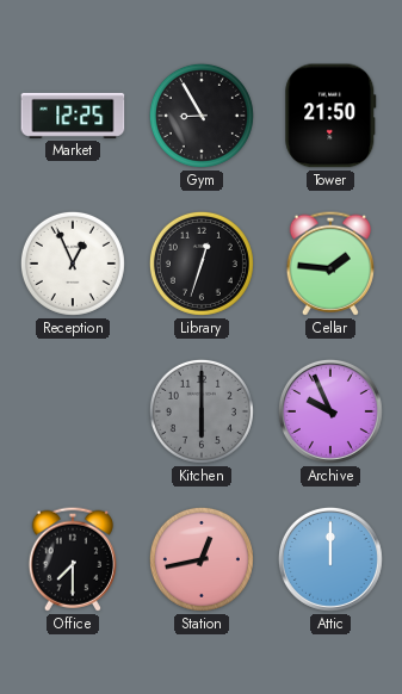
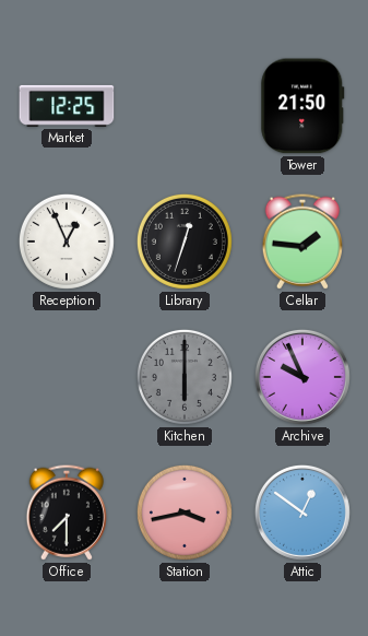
Gym: 8:55 -> none (202, 116)
Station: 12:43 -> 3:43 (185, 513)
Attic: 12:00 -> 12:51 (302, 513)
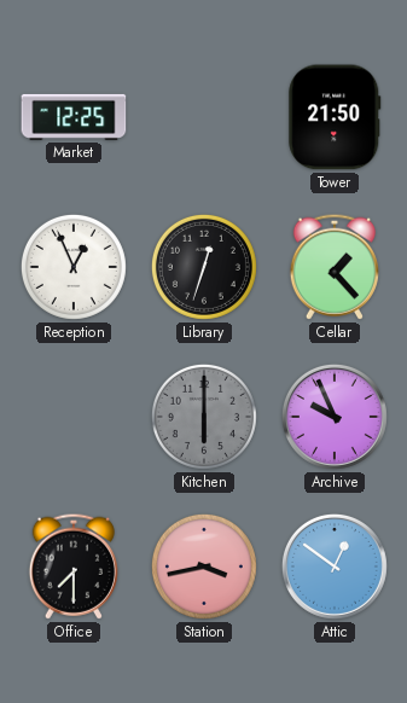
Cellar: 1:46 -> 1:23 (335, 267)
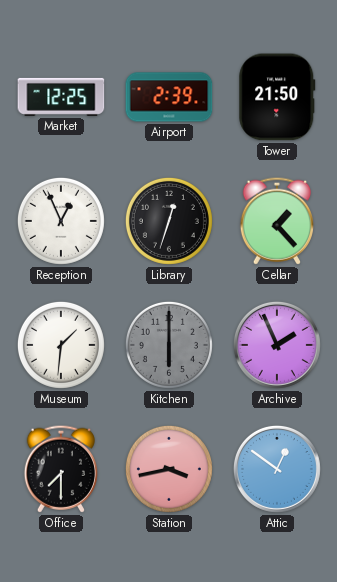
Airport: none -> 2:39 (169, 97)
Museum: none -> 1:31 (61, 345)
Archive: 9:56 -> 1:56 (277, 345)
